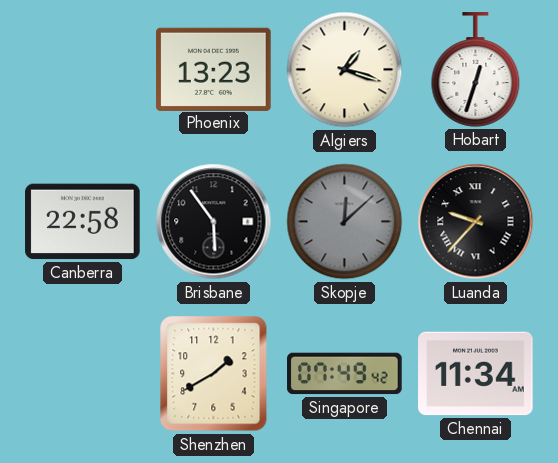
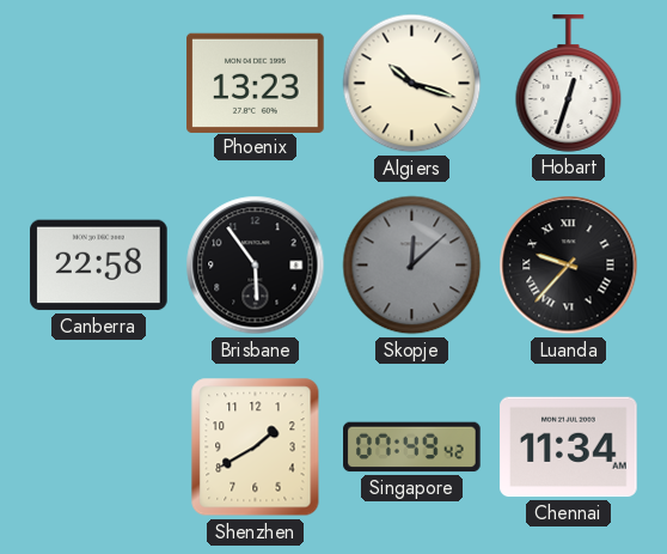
Algiers: 1:18 -> 10:18 (412, 84)
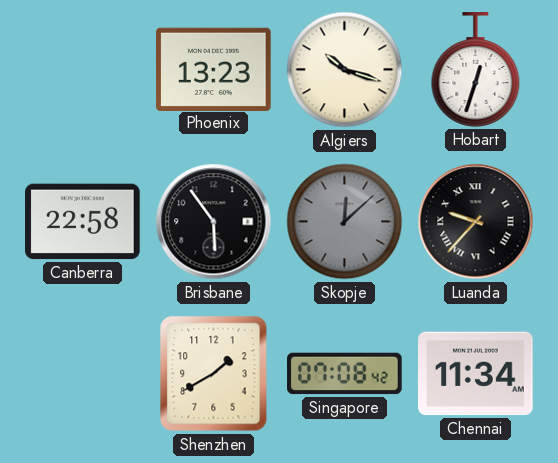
Singapore: 07:49 -> 07:08 (345, 374)
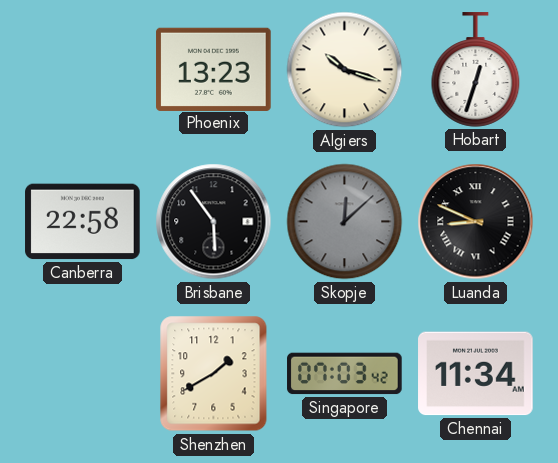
Luanda: 9:37 -> 8:49 (476, 222)
Singapore: 07:08 -> 07:03 (345, 374)
